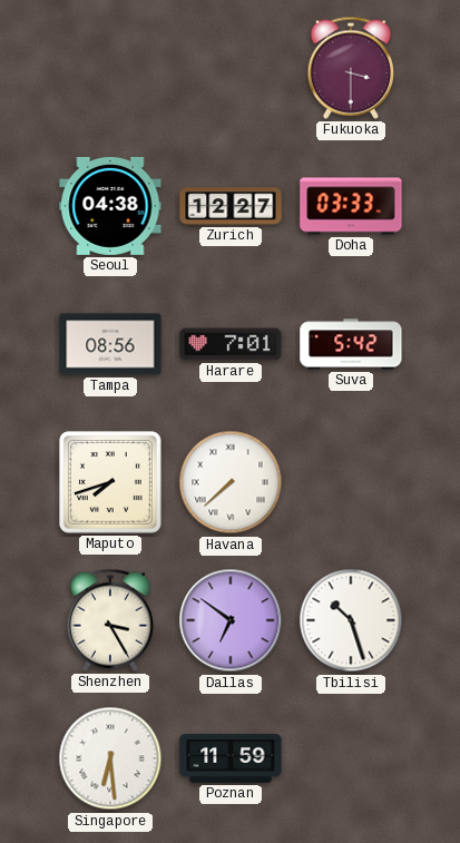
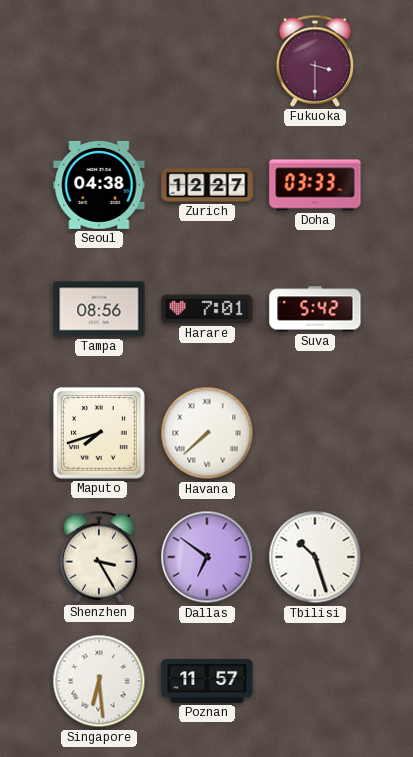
Poznan: 11:59 -> 11:57 (207, 681)
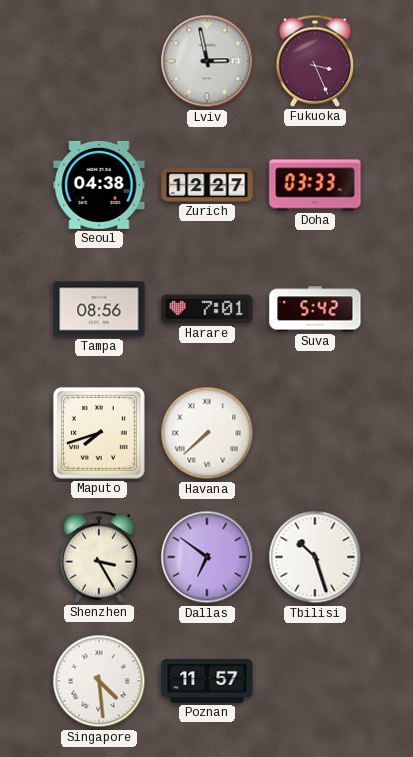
Lviv: none -> 2:58 (207, 61)
Fukuoka: 3:30 -> 3:26 (314, 61)
Singapore: 6:29 -> 4:29 (99, 681)
